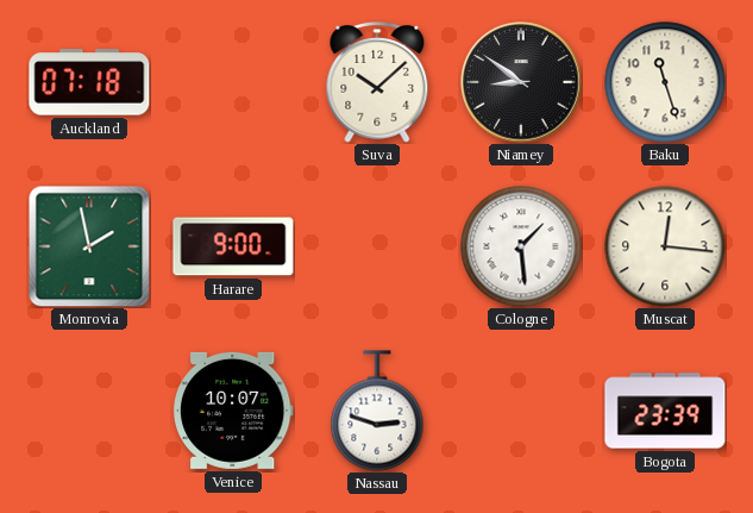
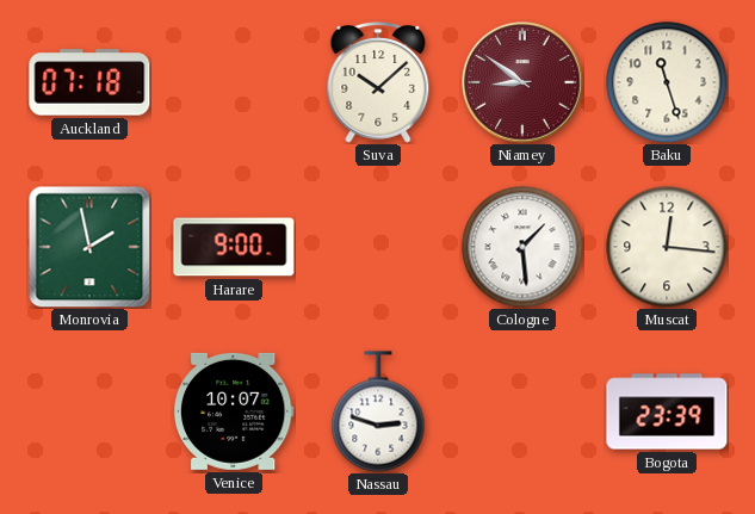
Niamey dial: black -> burgundy (522, 82)
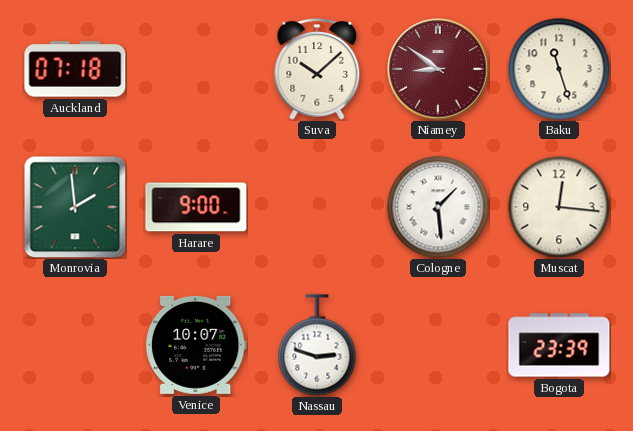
Monrovia: 1:58 -> 1:59 (75, 207)
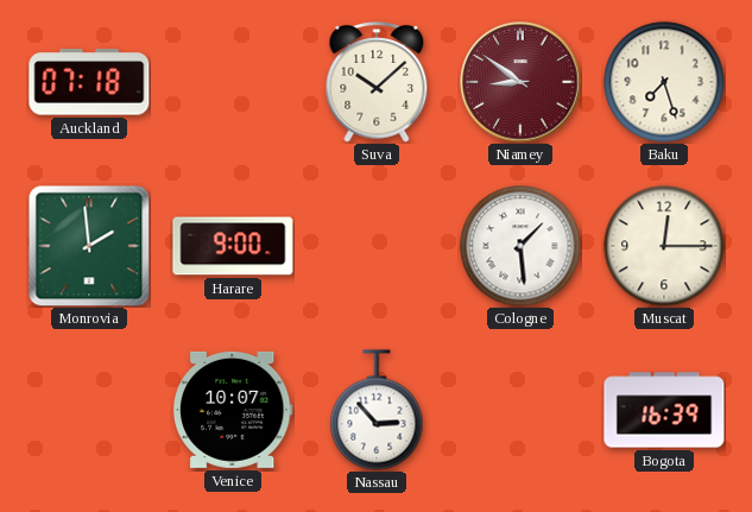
Baku: 11:27 -> 7:27 (664, 82)
Muscat: 12:16 -> 12:15 (664, 246)
Nassau: 2:48 -> 2:53 (377, 410)
Bogota: 23:39 -> 16:39 (664, 410)
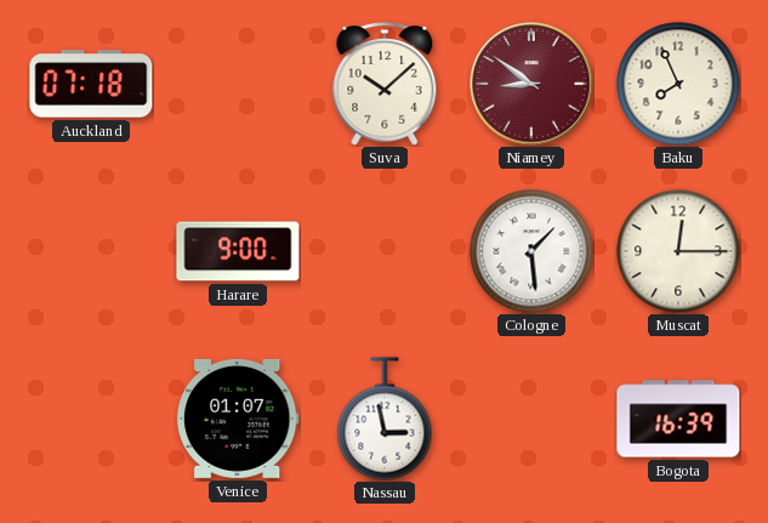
Baku: 7:27 -> 7:56 (678, 84)
Monrovia: 1:59 -> none (89, 246)
Venice: 10:07 -> 01:07 (238, 419)
Nassau: 2:53 -> 2:58 (385, 419)
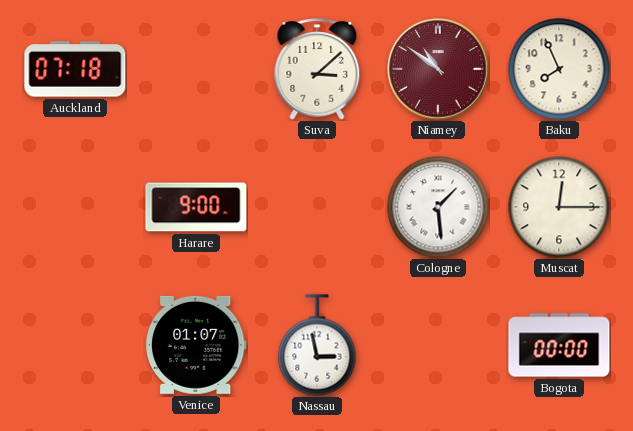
Suva: 10:08 -> 3:08 (317, 70)
Niamey: 8:51 -> 10:51 (438, 69)
Bogota: 16:39 -> 00:00 (559, 345)
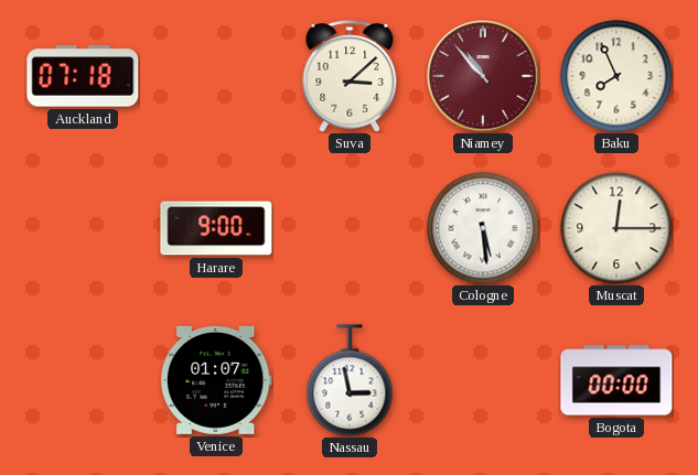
Niamey: 10:51 -> 10:53 (483, 76)
Cologne: 1:29 -> 5:29 (483, 228)
